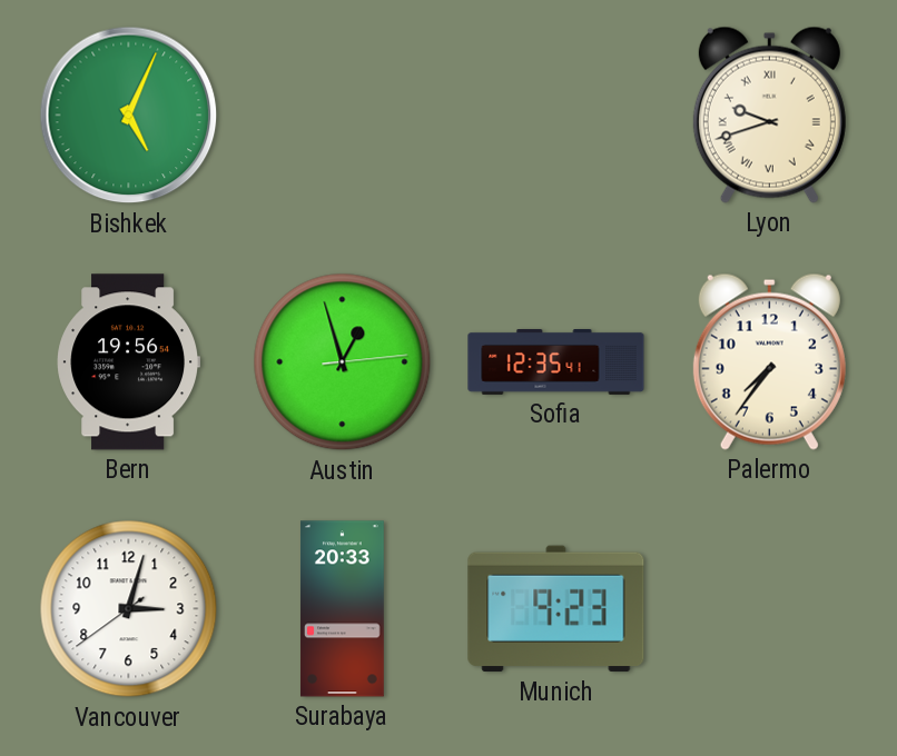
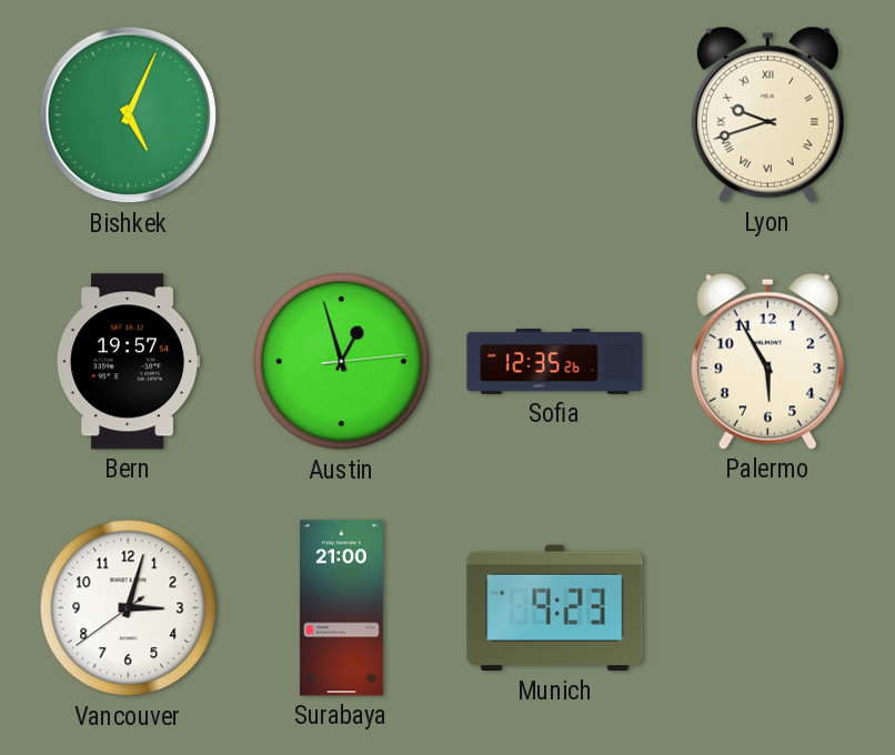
Bern: 19:56 -> 19:57 (128, 362)
Sofia: 12:35:41 -> 12:35:26 (555, 362)
Palermo: 7:36 -> 5:55 (767, 361)
Surabaya: 20:33 -> 21:00 (341, 608)
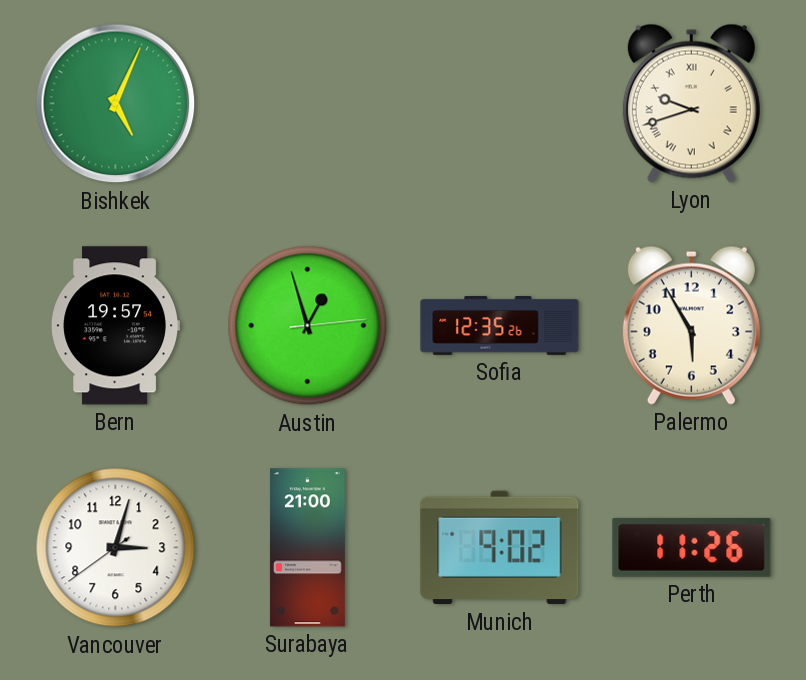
Munich: 9:23 -> 9:02 (500, 548)
Perth: none -> 11:26 (692, 547)
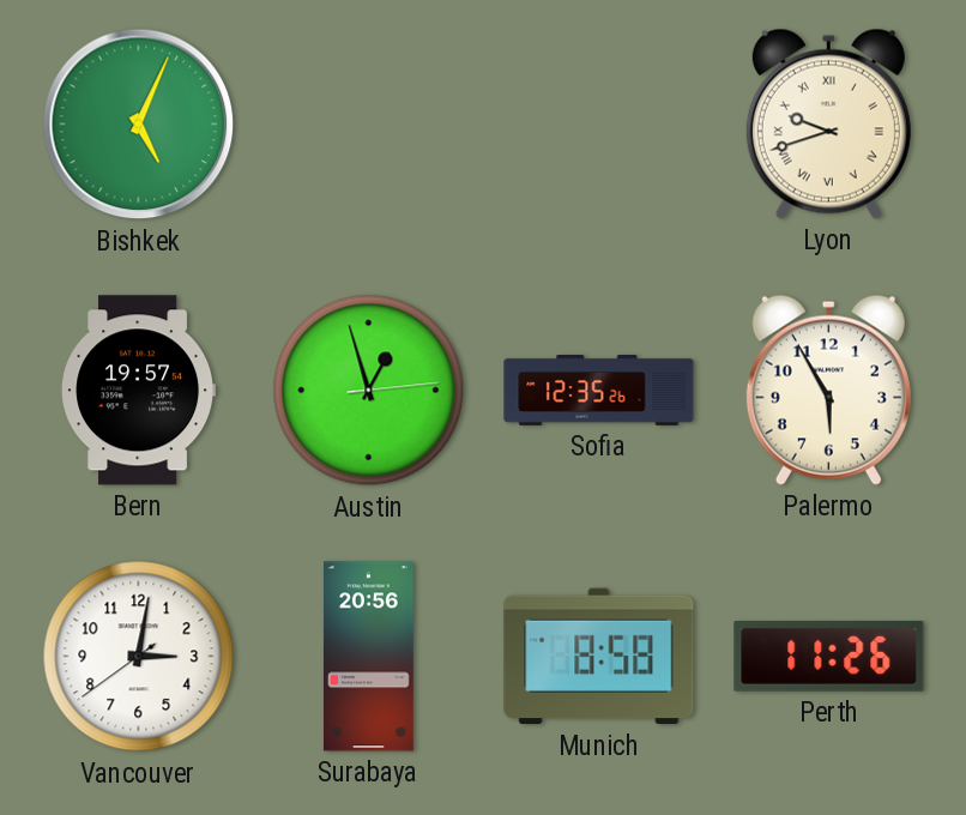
Vancouver: 3:02 -> 3:01 (139, 657)
Surabaya: 21:00 -> 20:56 (368, 657)
Munich: 9:02 -> 8:58 (599, 657)
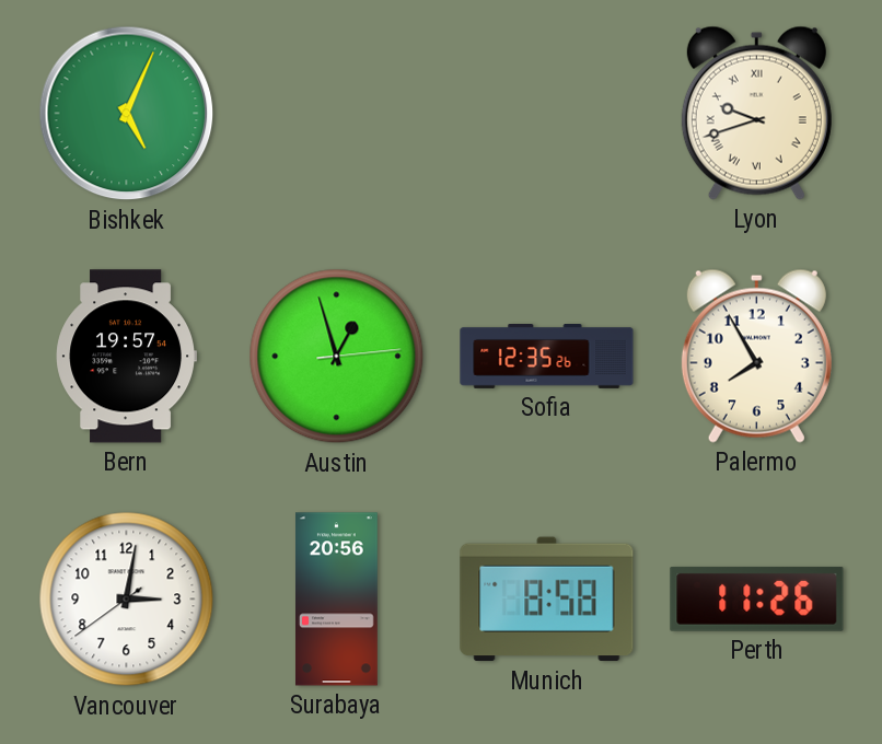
Palermo: 5:55 -> 7:55 (756, 356)
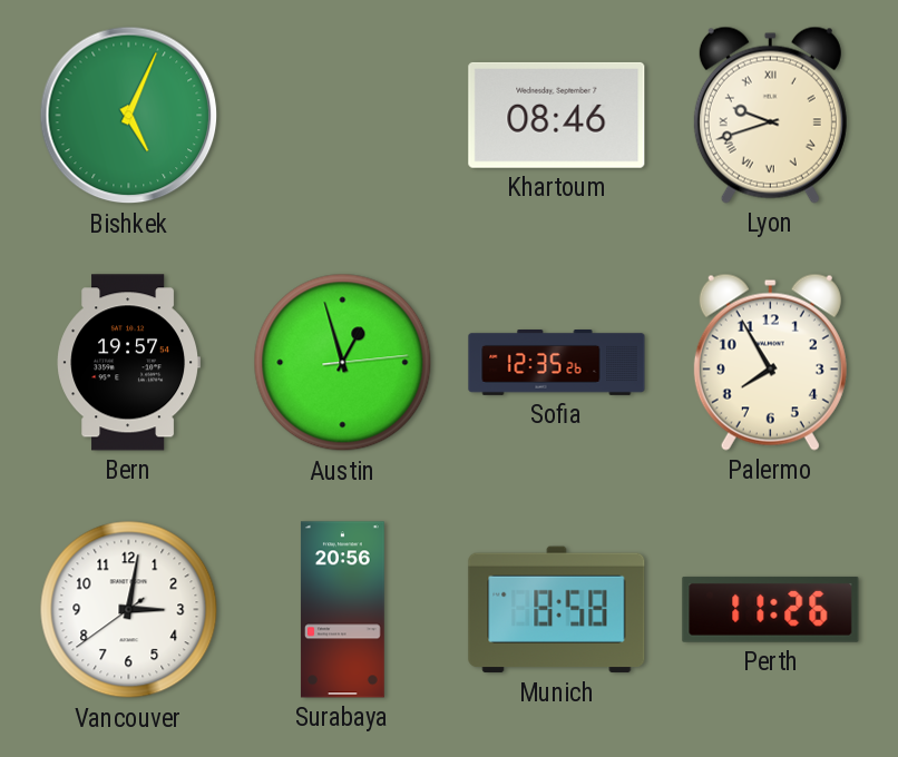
Khartoum: none -> 08:46 (557, 115)
